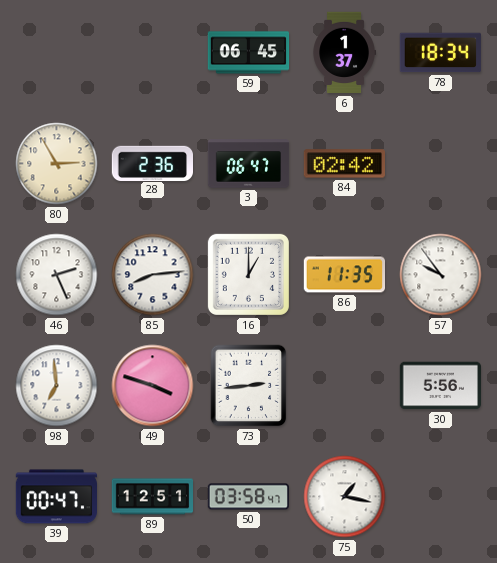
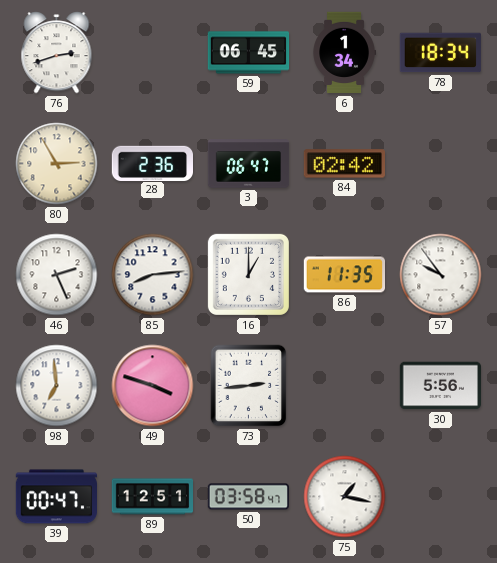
76: none -> 2:42 (57, 53)
6: 1:37 -> 1:34 (344, 53)
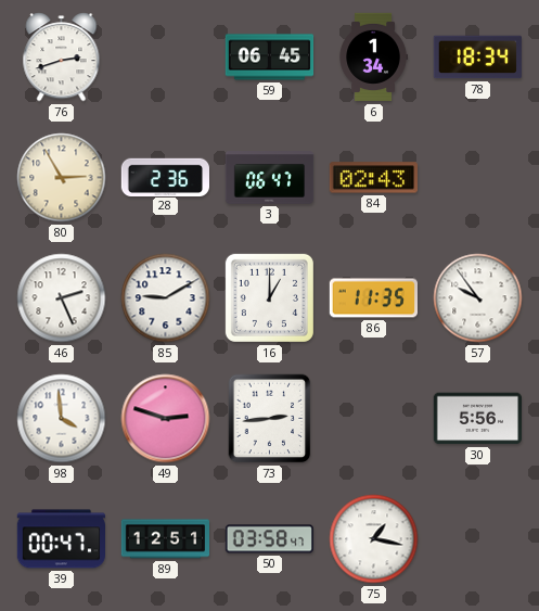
84: 02:42 -> 02:43 (373, 178)
85: 8:14 -> 9:10 (166, 298)
98: 6:59 -> 3:59 (62, 419)
49: 3:48 -> 2:48 (166, 419)
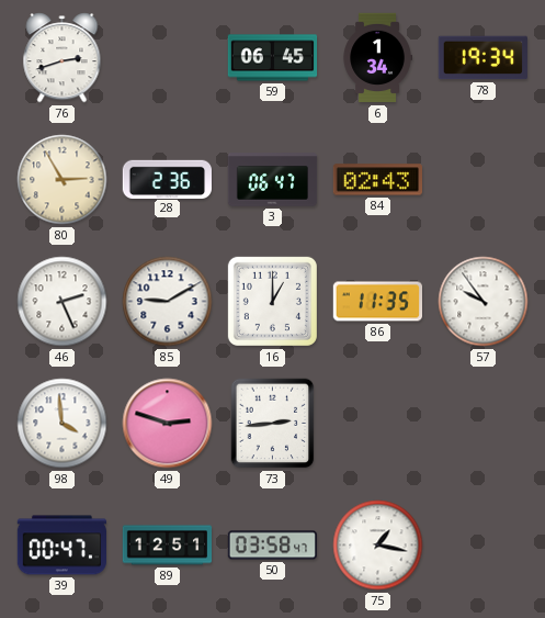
78: 18:34 -> 19:34 (482, 58)
30: 5:56 -> none (477, 419)
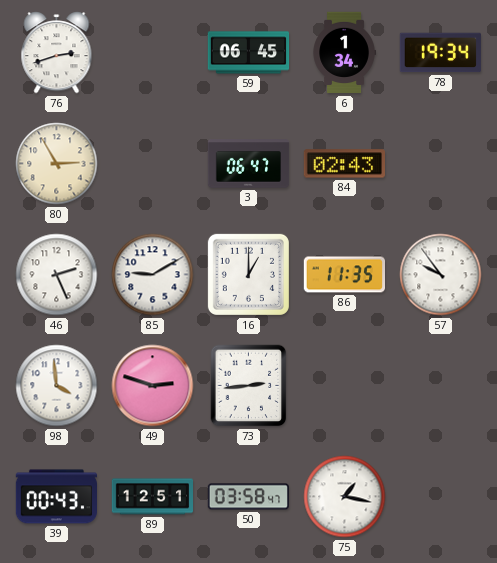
28: 2:36 -> none (167, 179)
39: 00:47 -> 00:43 (56, 497)
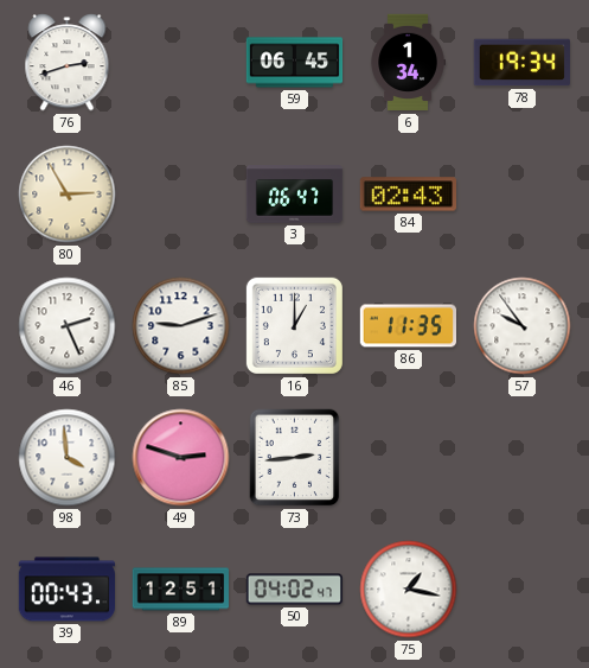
85: 9:10 -> 9:12 (181, 326)
50: 03:58 -> 04:02 (294, 590)
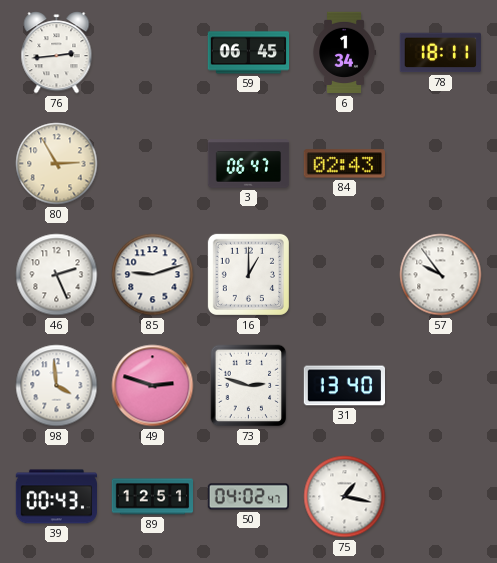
76: 2:42 -> 2:44 (57, 53)
78: 19:34 -> 18:11 (440, 53)
86: 11:35 -> none (408, 326)
73: 2:44 -> 2:48 (249, 386)
31: none -> 13:40 (344, 386)
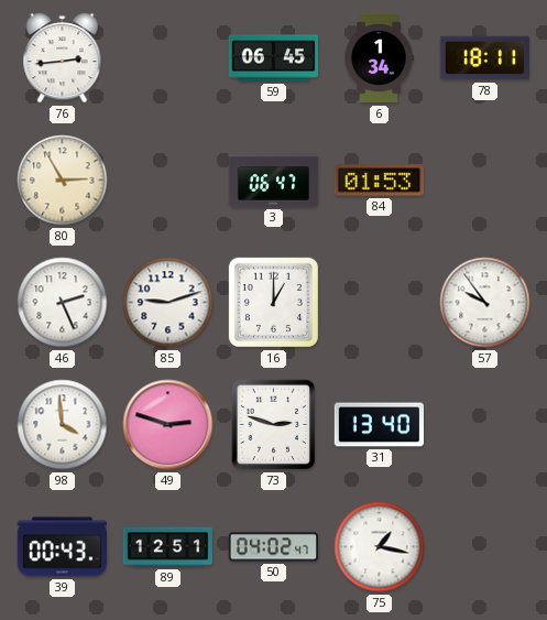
84: 02:43 -> 01:53 (379, 181)
